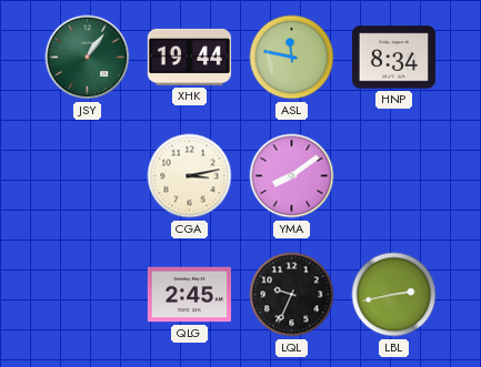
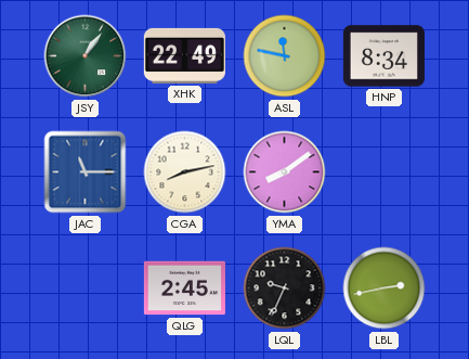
XHK: 19:44 -> 22:49 (184, 55)
JAC: none -> 11:15 (86, 172)
CGA: 3:13 -> 8:13 (185, 172)
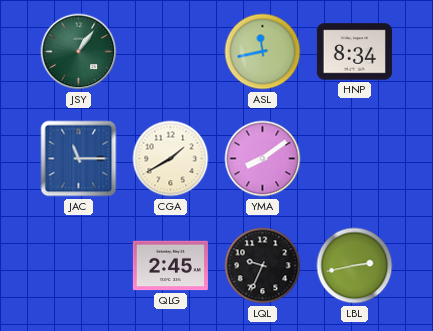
XHK: 22:49 -> none (184, 55)
ASL: 11:47 -> 11:43 (263, 52)
CGA: 8:13 -> 1:40 (171, 159)
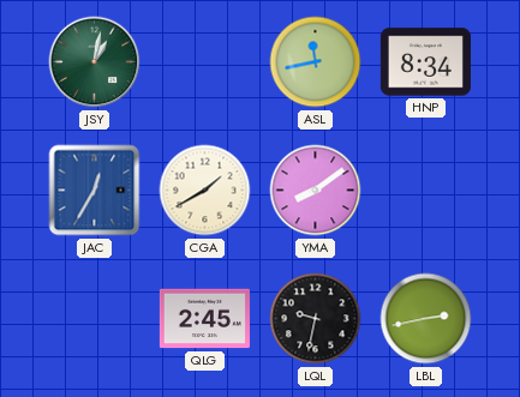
JSY: 1:06 -> 1:02 (95, 62)
JAC: 11:15 -> 12:35 (95, 191)
LQL: 9:34 -> 9:32 (316, 319)
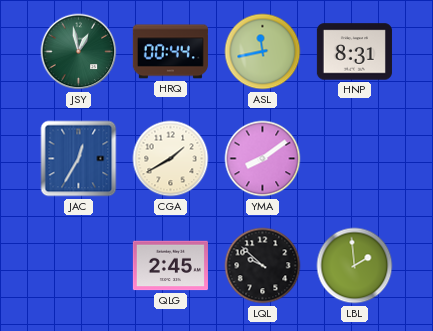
JSY: 1:02 -> 12:58 (79, 52)
HRQ: none -> 00:44 (170, 52)
HNP: 8:34 -> 8:31 (354, 52)
LQL: 9:32 -> 9:52 (263, 266)
LBL: 2:43 -> 1:59 (355, 266)
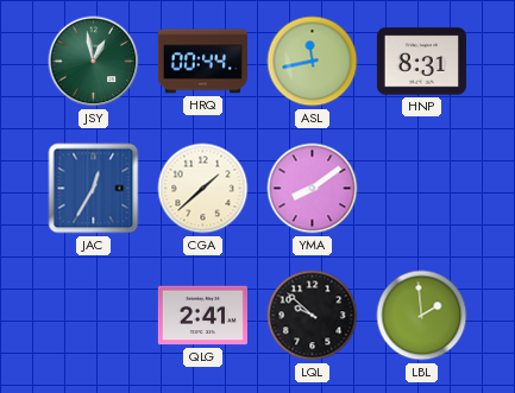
CGA: 1:40 -> 1:38 (203, 189)
QLG: 2:45 -> 2:41 (202, 316)
